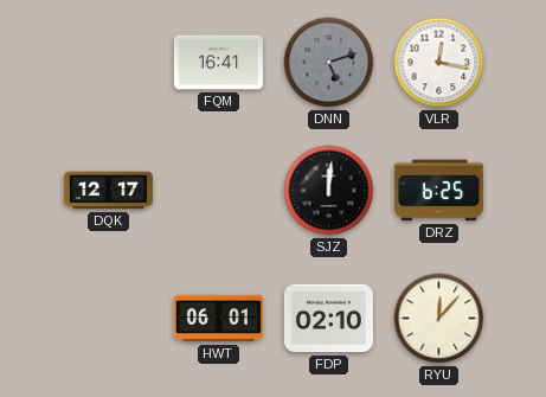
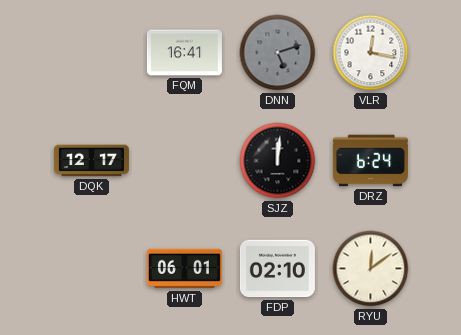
DRZ: 6:25 -> 6:24 (370, 161)
RYU: 12:07 -> 12:09 (371, 269)
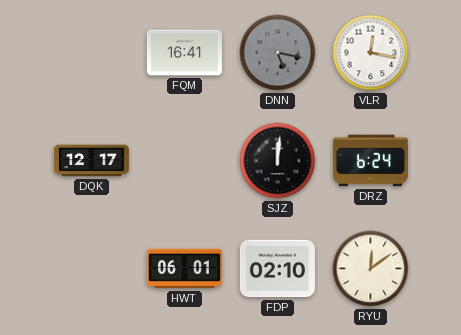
DNN: 5:12 -> 5:17 (278, 53)
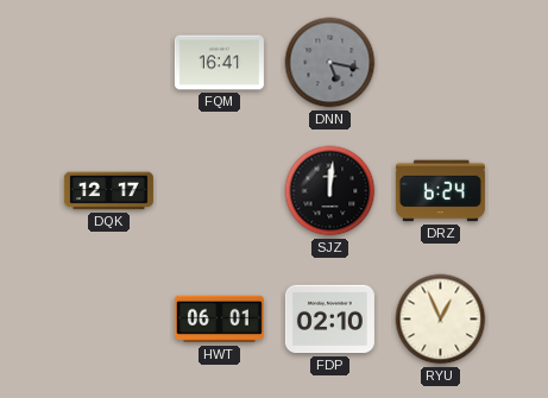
VLR: 12:17 -> none (371, 53)
RYU: 12:09 -> 12:56 (441, 320)
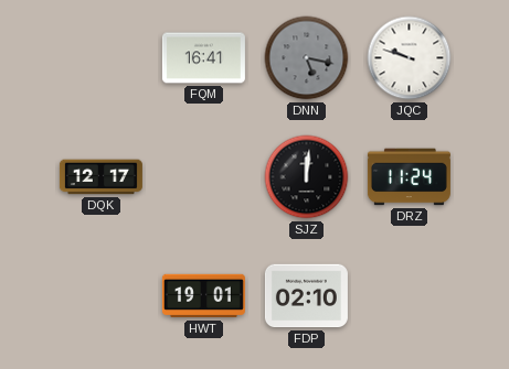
JQC: none -> 9:48 (410, 58)
DRZ: 6:24 -> 11:24 (409, 177)
HWT: 06:01 -> 19:01 (203, 296)
RYU: 12:56 -> none (441, 320)
